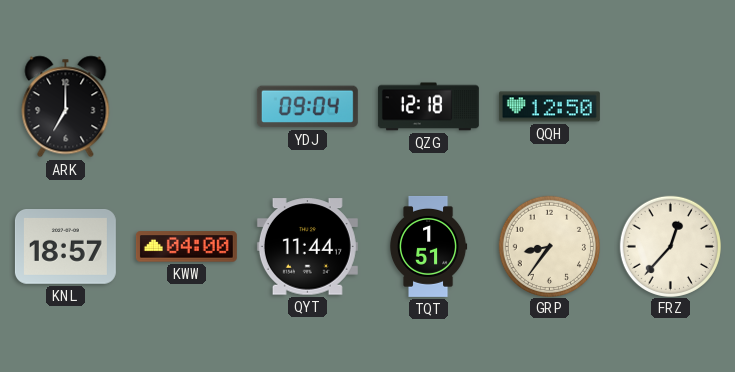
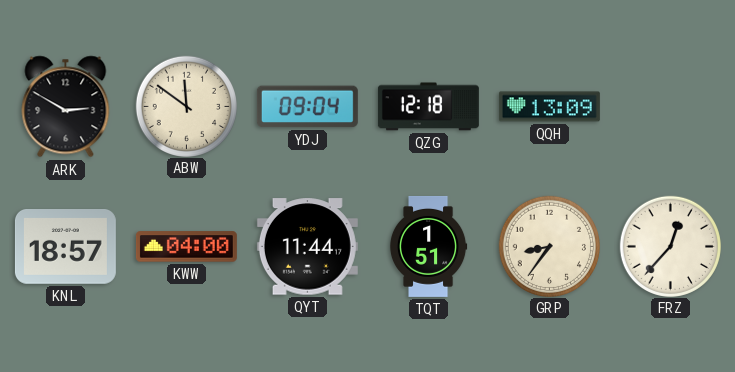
ARK: 7:00 -> 2:50 (66, 107)
ABW: none -> 11:51 (186, 106)
QQH: 12:50 -> 13:09 (549, 107)
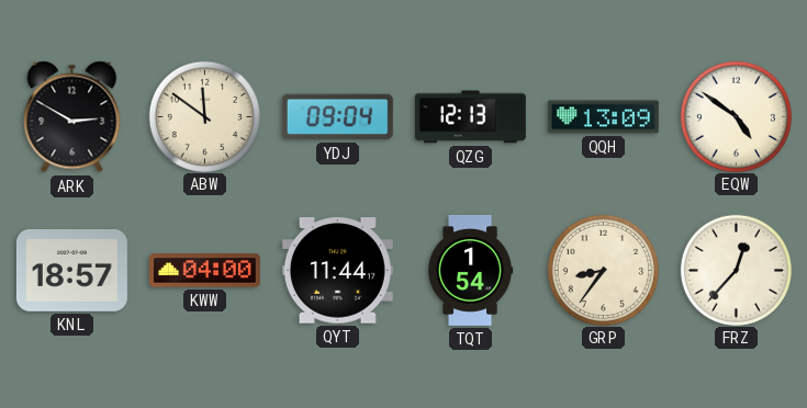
QZG: 12:18 -> 12:13 (470, 117)
EQW: none -> 4:51 (736, 116)
TQT: 1:51 -> 1:54 (470, 270)
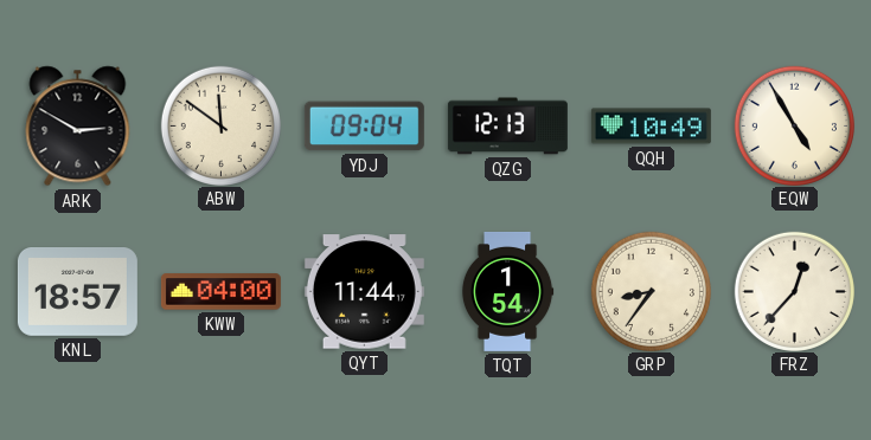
QQH: 13:09 -> 10:49 (651, 127)
EQW: 4:51 -> 4:55 (794, 125)
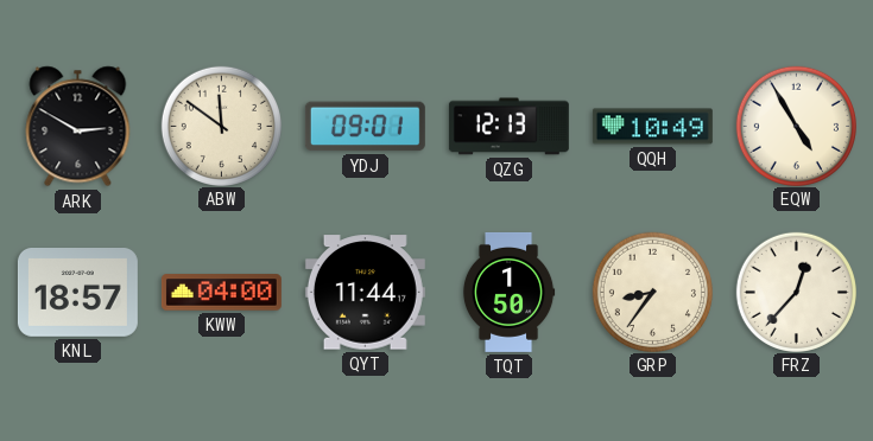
YDJ: 09:04 -> 09:01 (365, 127)
TQT: 1:54 -> 1:50 (508, 292)
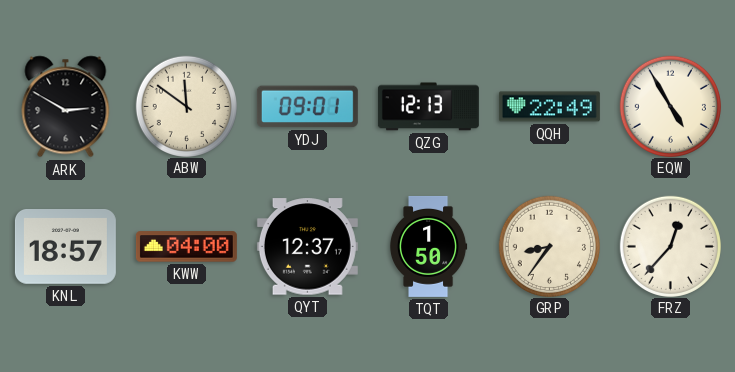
QQH: 10:49 -> 22:49 (549, 107)
QYT: 11:44 -> 12:37 (307, 247)
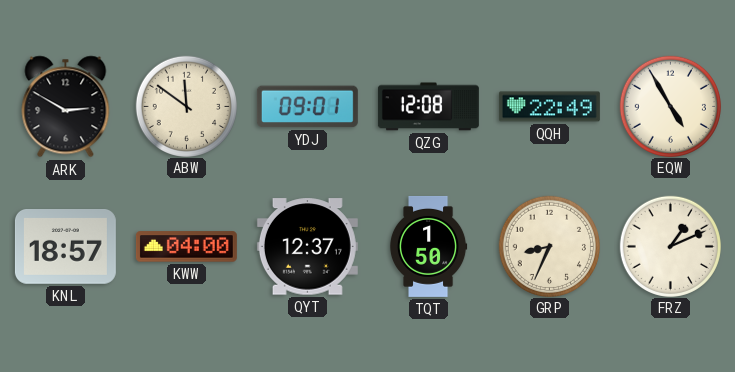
QZG: 12:13 -> 12:08 (428, 107)
GRP: 8:36 -> 8:34 (549, 246)
FRZ: 12:37 -> 1:11 (670, 246)
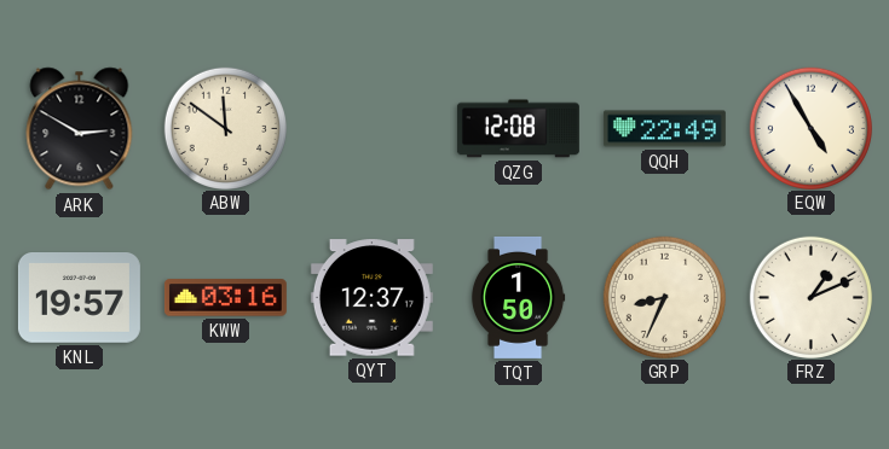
YDJ: 09:01 -> none (307, 107)
KNL: 18:57 -> 19:57 (79, 298)
KWW: 04:00 -> 03:16 (225, 298)
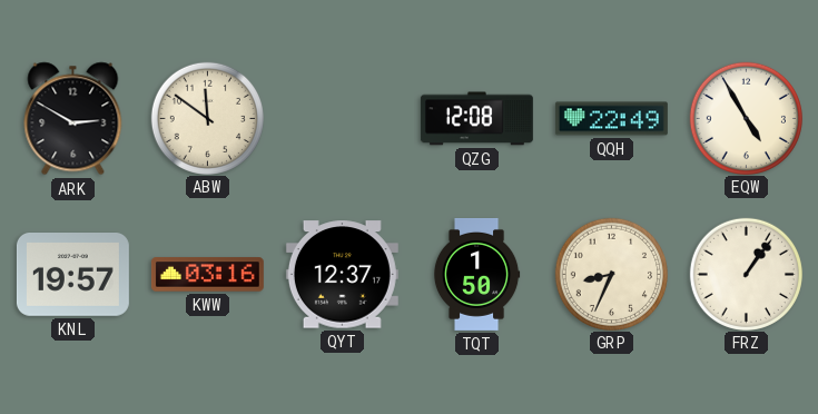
FRZ: 1:11 -> 1:06 (746, 274)
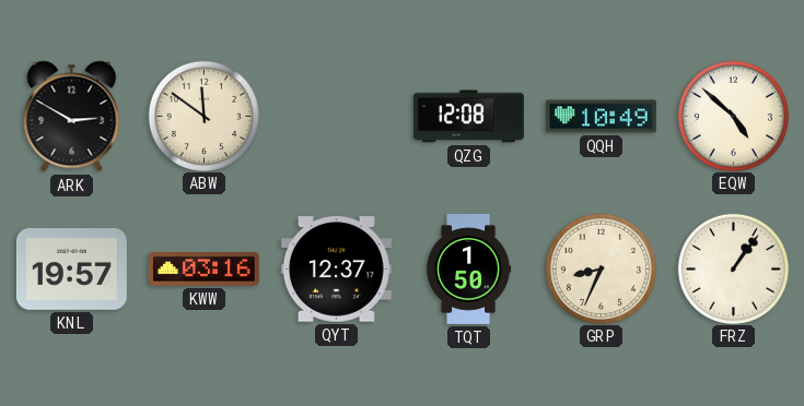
QQH: 22:49 -> 10:49 (601, 117)
EQW: 4:55 -> 4:52 (733, 116)
